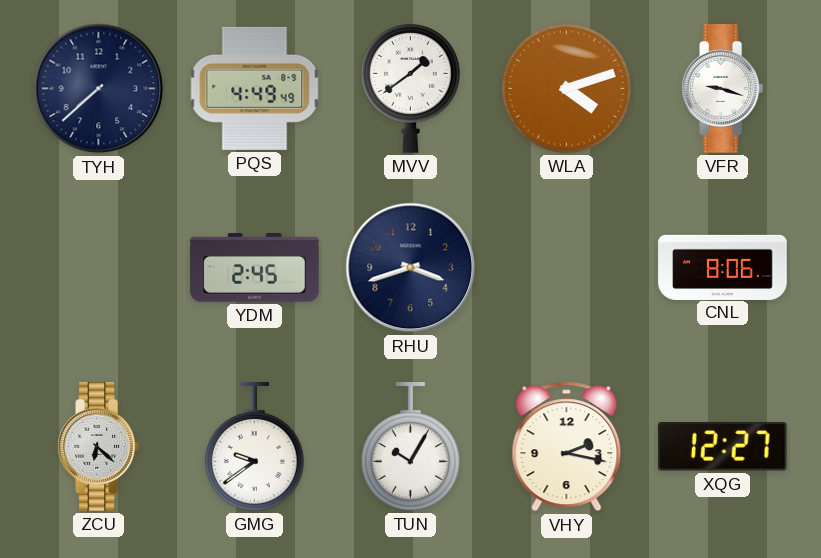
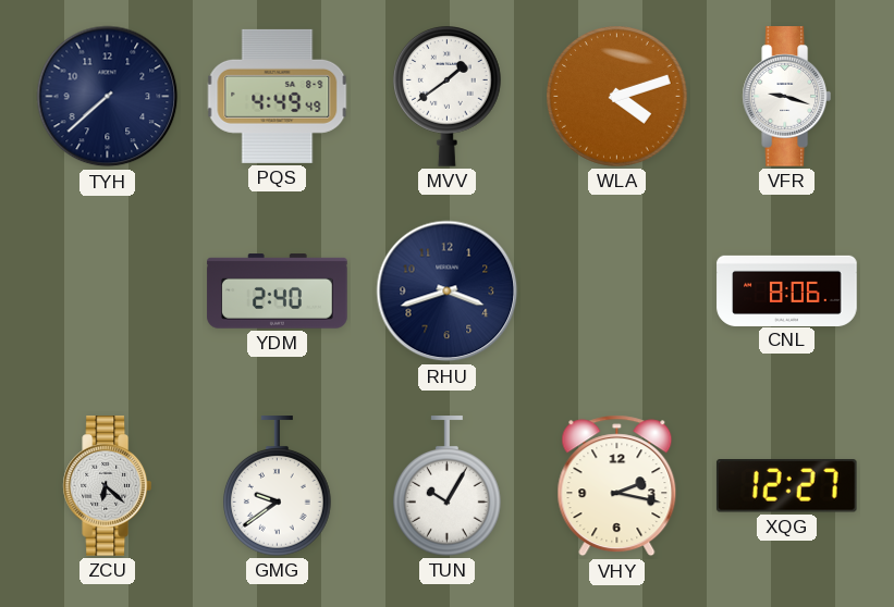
YDM: 2:45 -> 2:40 (278, 292)
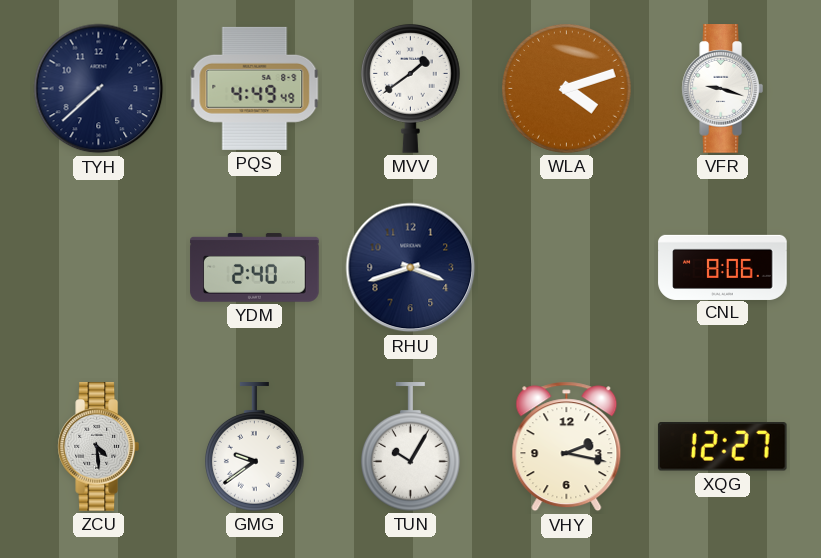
ZCU: 6:22 -> 4:29 (98, 447)
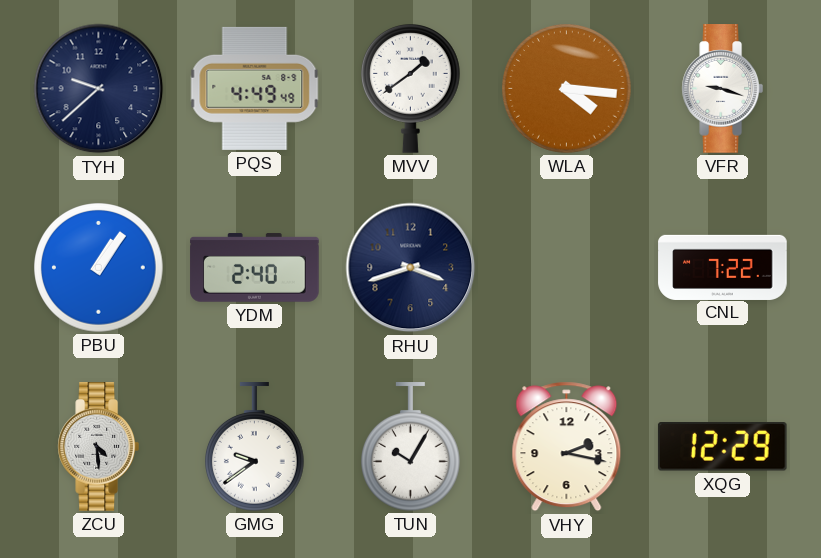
TYH: 7:38 -> 9:38 (99, 89)
WLA: 4:12 -> 4:16 (567, 89)
PBU: none -> 1:06 (99, 268)
CNL: 8:06 -> 7:22 (723, 267)
XQG: 12:27 -> 12:29 (722, 447)
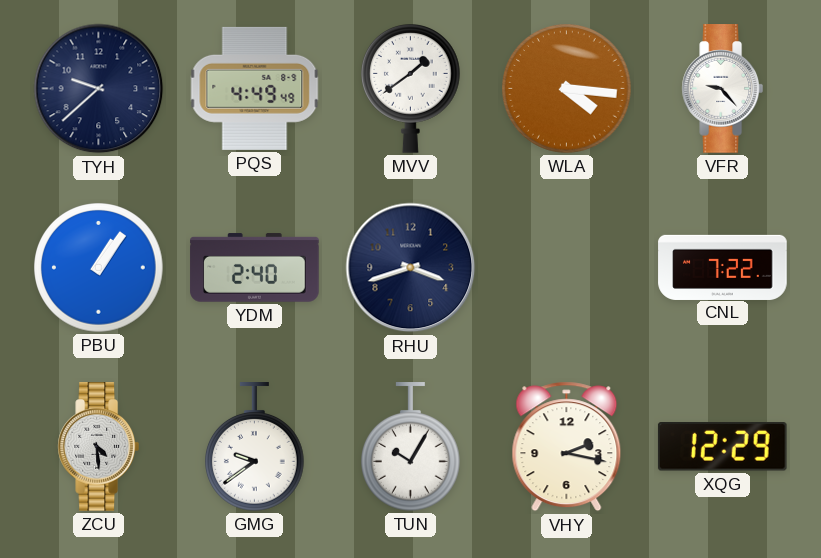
VFR: 9:18 -> 9:23 (722, 89)
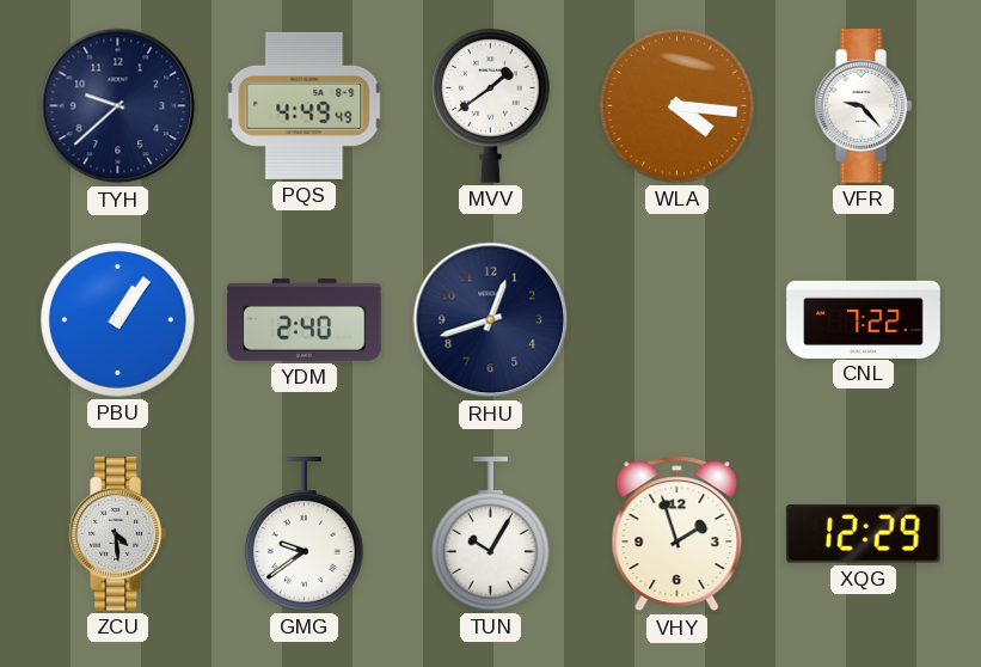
RHU: 3:42 -> 12:42 (491, 320)
VHY: 2:17 -> 1:57 (677, 534)
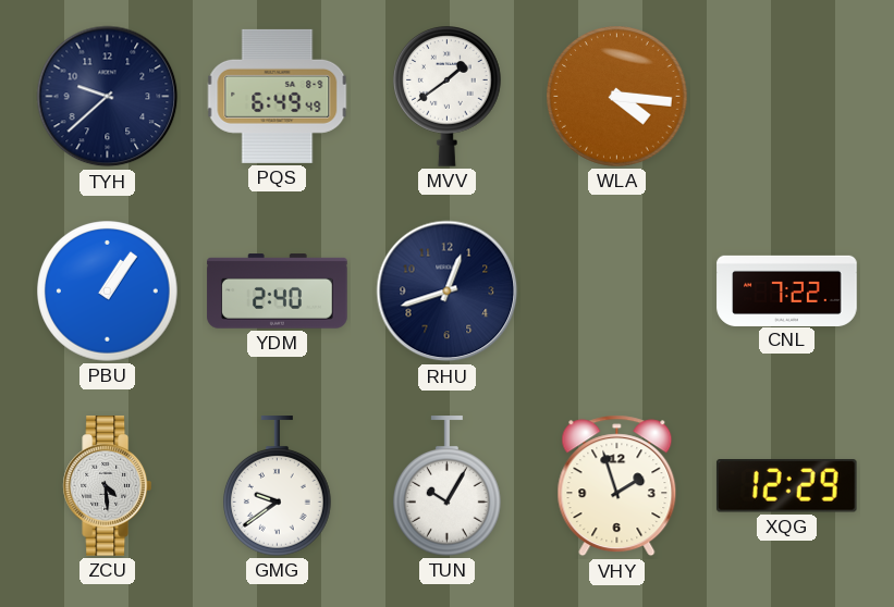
PQS: 4:49 -> 6:49 (278, 96)
VFR: 9:23 -> none (863, 106)
